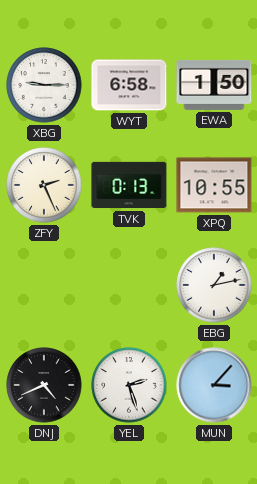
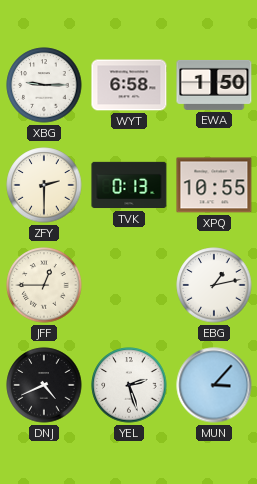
ZFY: 2:26 -> 2:30 (44, 185)
JFF: none -> 12:45 (44, 285)
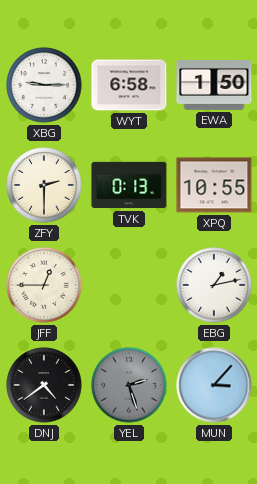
DNJ: 4:41 -> 4:39 (44, 385)
YEL dial: white -> grey (129, 385)
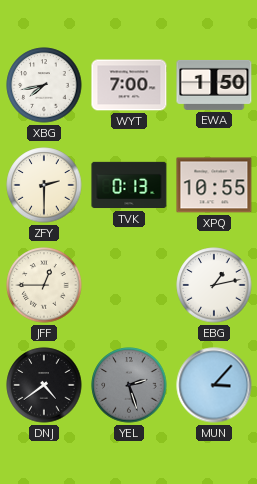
XBG: 9:15 -> 7:43 (44, 85)
WYT: 6:58 -> 7:00 (129, 85)
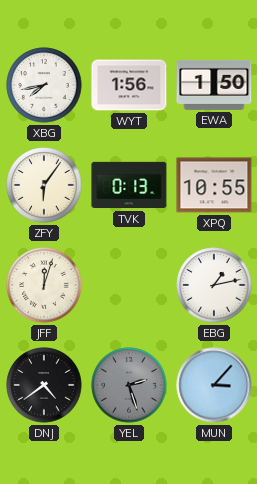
WYT: 7:00 -> 1:56 (129, 85)
ZFY: 2:30 -> 6:06 (44, 185)
JFF: 12:45 -> 12:03 (44, 285)
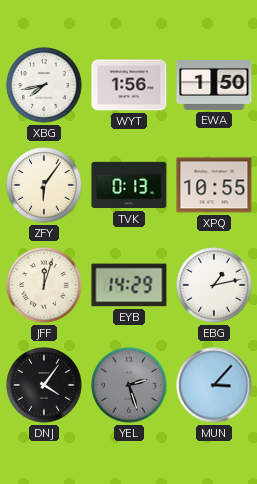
EYB: none -> 14:29 (129, 285)
DNJ: 4:39 -> 4:06 (44, 385)
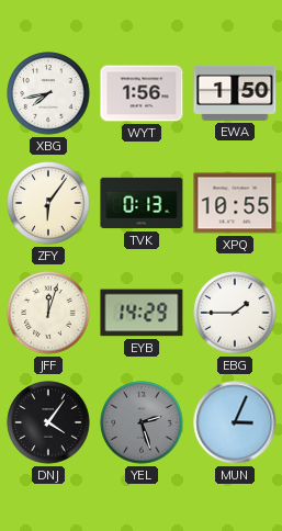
EBG: 1:13 -> 1:45 (235, 313)
MUN: 3:07 -> 3:04 (235, 422)
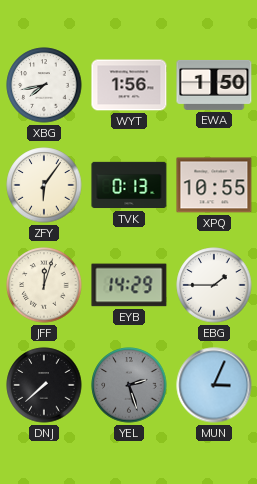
DNJ: 4:06 -> 7:38 (44, 385)
